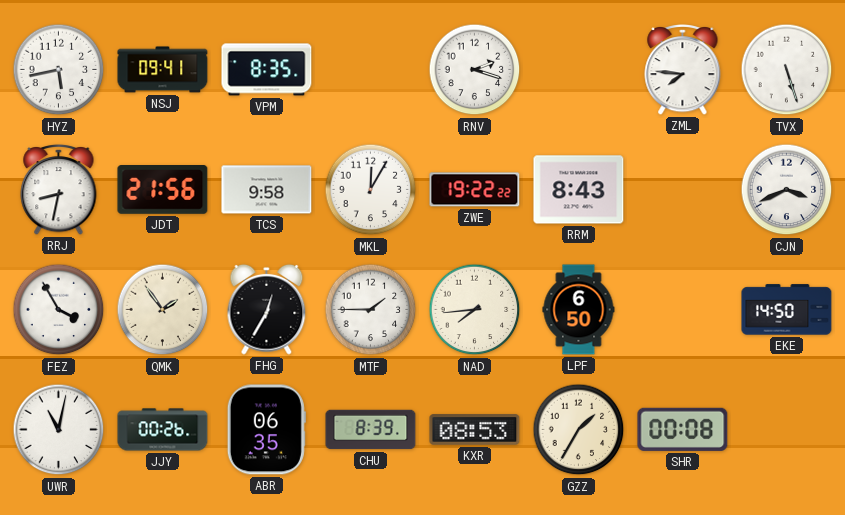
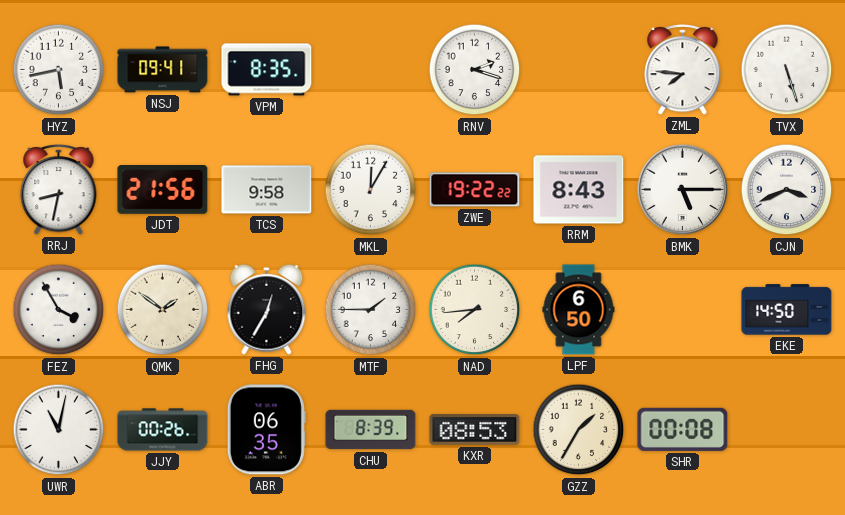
BMK: none -> 5:15 (683, 190)
QMK: 1:54 -> 1:51 (163, 310)
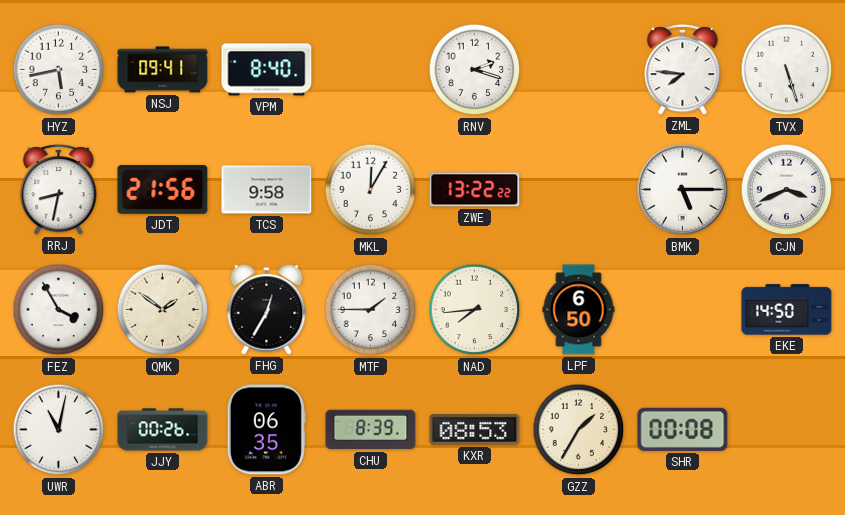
VPM: 8:35 -> 8:40 (267, 70)
ZWE: 19:22 -> 13:22 (475, 190)
RRM: 8:43 -> none (579, 190)
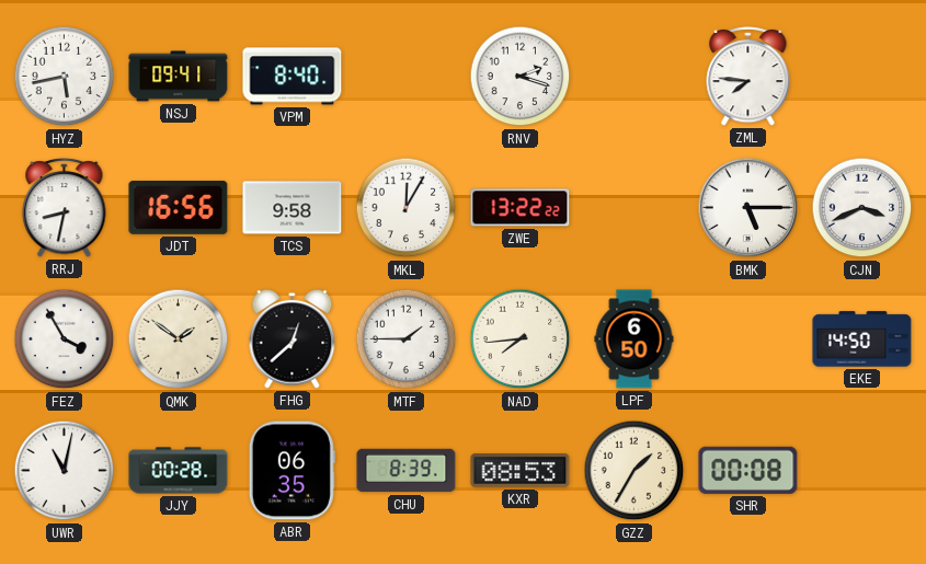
TVX: 5:27 -> none (787, 70)
JDT: 21:56 -> 16:56 (179, 208)
FHG: 12:35 -> 12:38 (293, 338)
JJY: 00:26 -> 00:28 (179, 471)
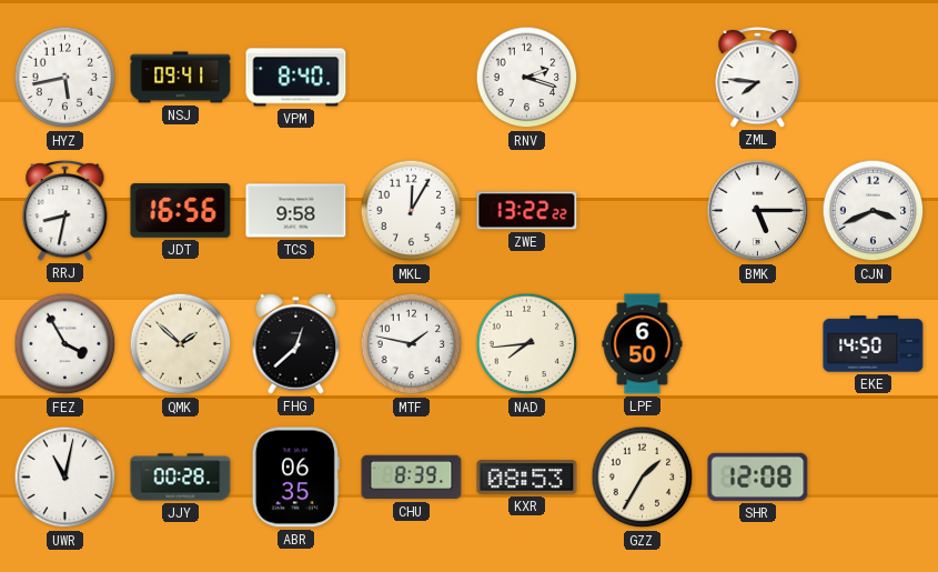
QMK: 1:51 -> 1:52 (181, 344)
MTF: 1:45 -> 1:47 (412, 344)
SHR: 00:08 -> 12:08 (758, 476)
